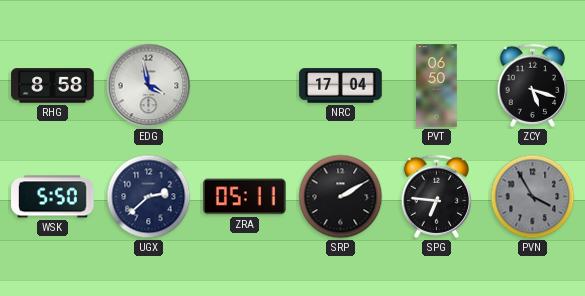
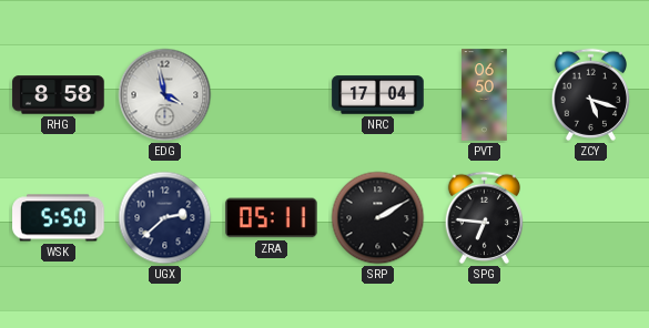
PVN: 3:55 -> none (533, 197)
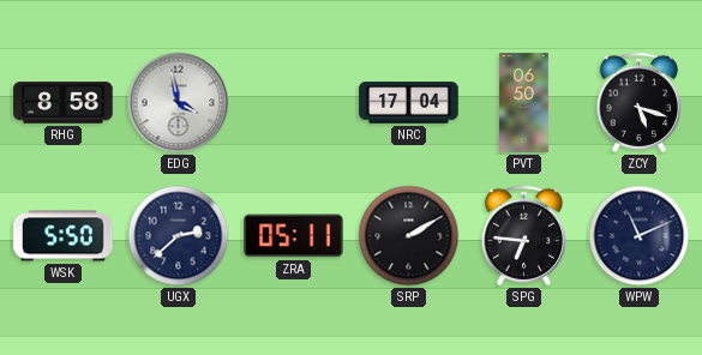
WPW: none -> 11:11 (640, 236)
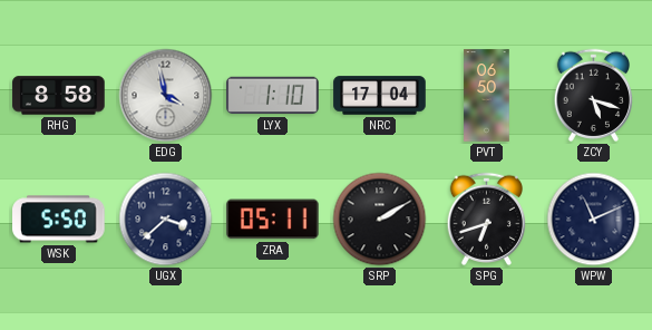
LYX: none -> 1:10 (273, 96)
UGX: 2:38 -> 3:38 (166, 220)
SPG: 6:46 -> 6:42 (486, 219)
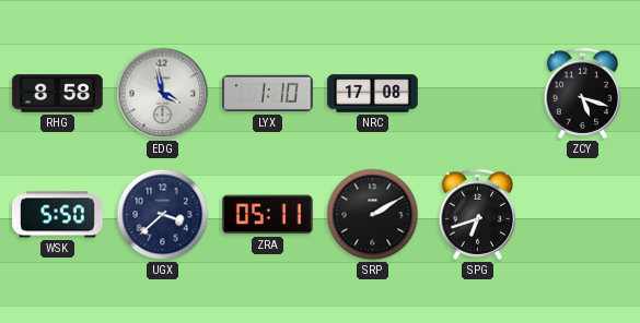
NRC: 17:04 -> 17:08 (373, 94)
PVT: 06:50 -> none (487, 96)
WPW: 11:11 -> none (594, 220)
